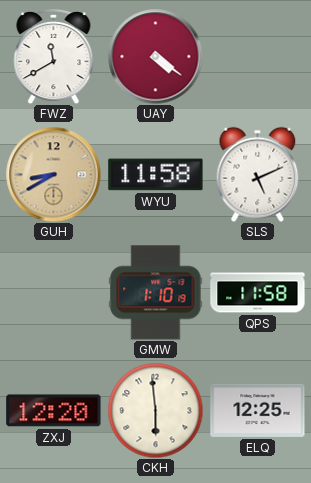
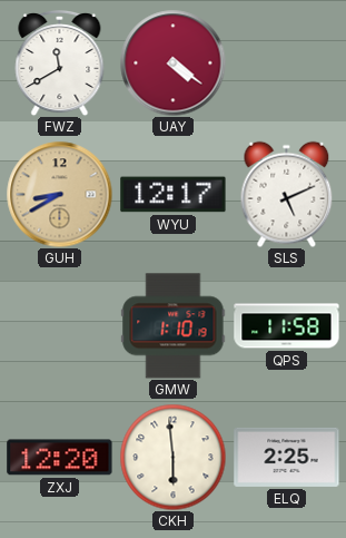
WYU: 11:58 -> 12:17 (174, 195)
ELQ: 12:25 -> 2:25 (287, 457)
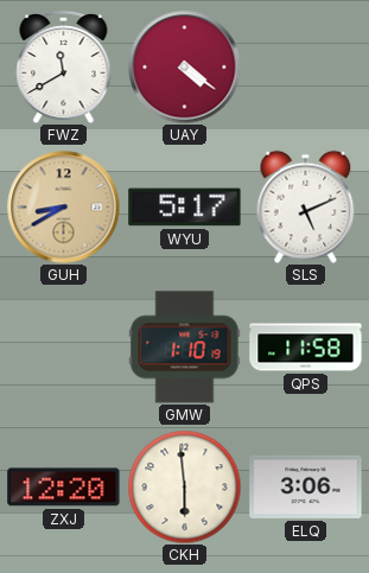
WYU: 12:17 -> 5:17 (185, 208)
ELQ: 2:25 -> 3:06 (306, 486)
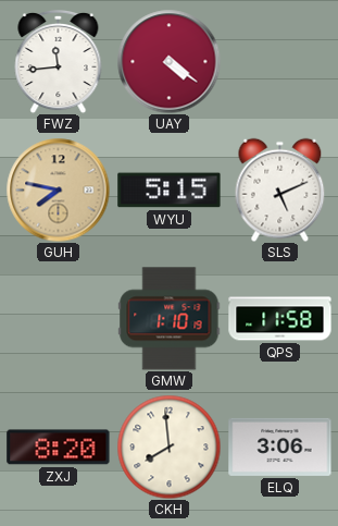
FWZ: 11:40 -> 11:44 (59, 61)
GUH: 8:40 -> 7:47 (58, 189)
WYU: 5:17 -> 5:15 (170, 191)
ZXJ: 12:20 -> 8:20 (59, 448)
CKH: 5:59 -> 7:59 (168, 447)
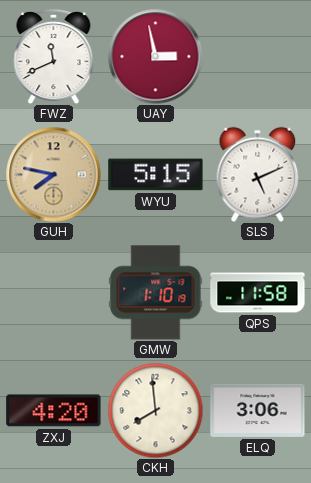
FWZ: 11:44 -> 11:41 (54, 56)
UAY: 4:21 -> 2:58 (155, 56)
ZXJ: 8:20 -> 4:20 (54, 411)
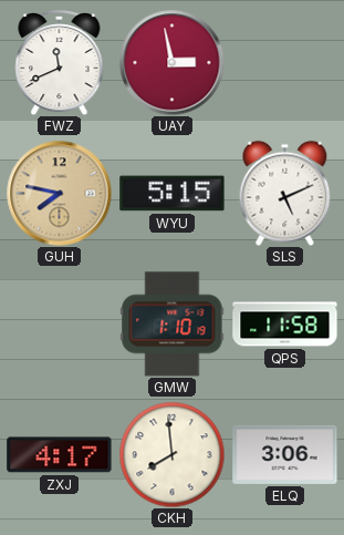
ZXJ: 4:20 -> 4:17 (60, 455)
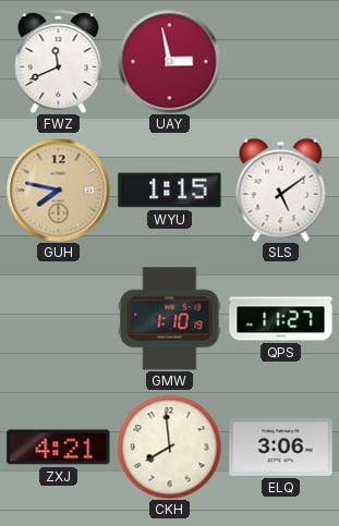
WYU: 5:15 -> 1:15 (170, 191)
SLS: 5:11 -> 5:09 (281, 189)
QPS: 11:58 -> 11:27 (281, 319)
ZXJ: 4:17 -> 4:21 (59, 448)
